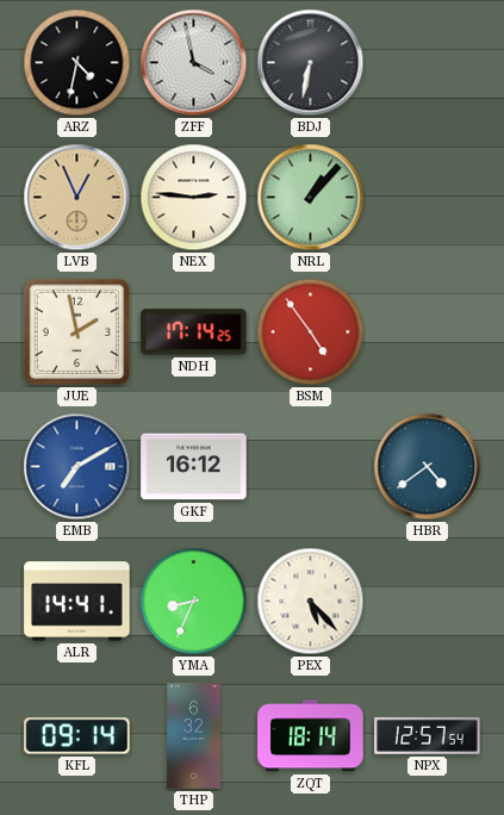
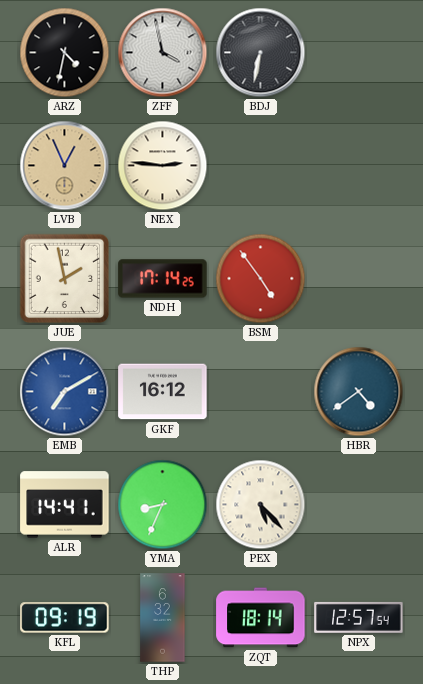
NRL: 1:07 -> none (311, 198)
KFL: 09:14 -> 09:19 (65, 618)
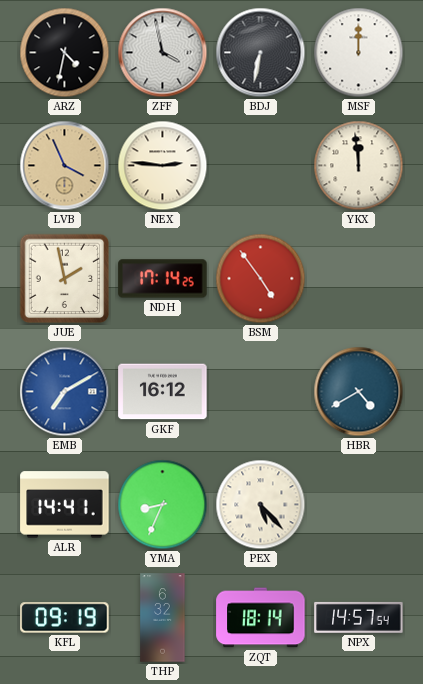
MSF: none -> 12:00 (359, 53)
LVB: 12:56 -> 3:56 (65, 166)
YKX: none -> 11:59 (359, 166)
HBR: 4:39 -> 4:40 (359, 392)
NPX: 12:57 -> 14:57 (359, 617)
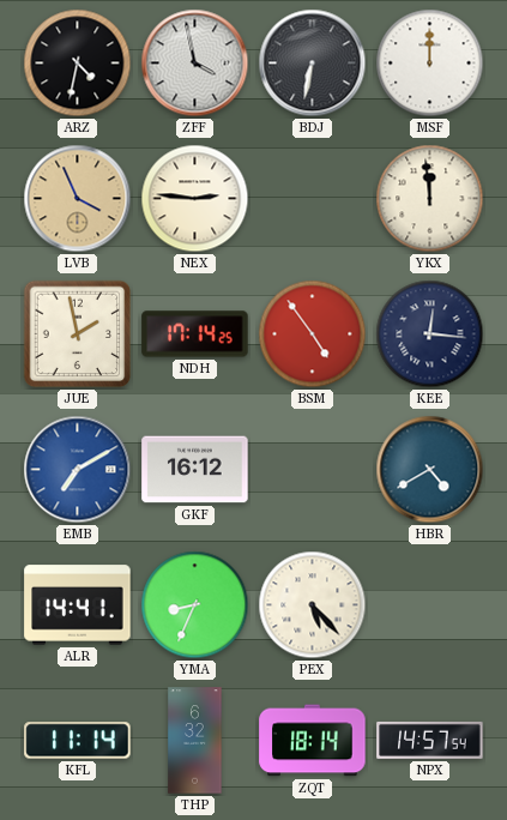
KEE: none -> 12:16 (430, 334)
KFL: 09:19 -> 11:14 (78, 741)
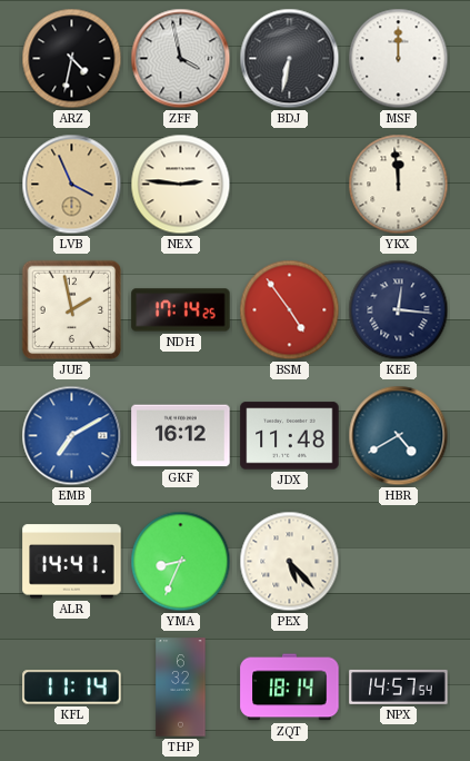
JDX: none -> 11:48 (290, 436)
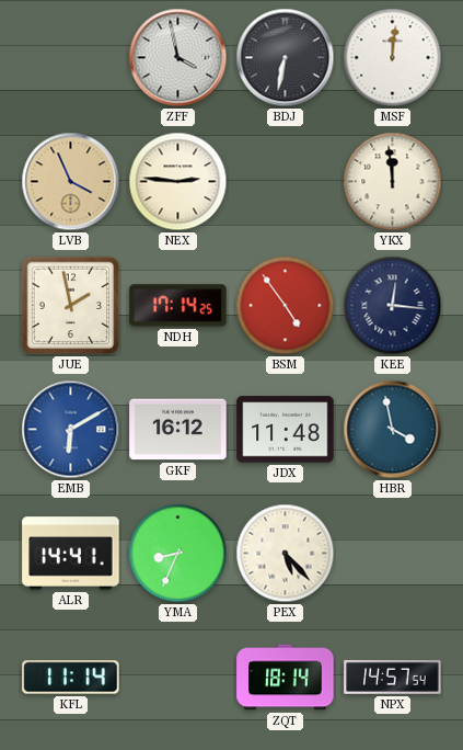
ARZ: 4:32 -> none (72, 59)
MSF: 12:00 -> 12:01 (393, 58)
EMB: 7:10 -> 6:10 (71, 430)
HBR: 4:40 -> 3:58 (393, 430)
THP: 6:32 -> none (181, 688)
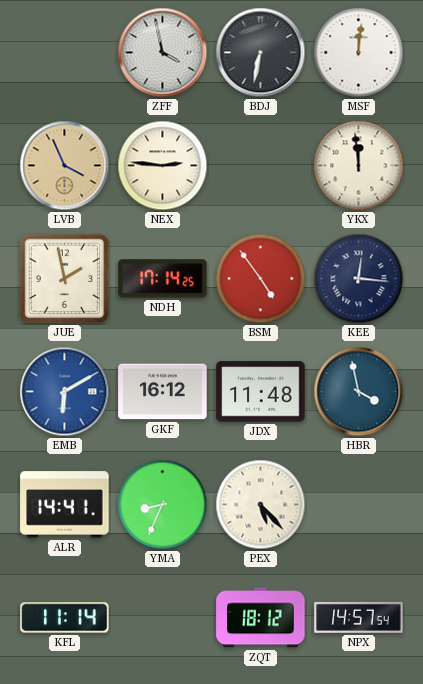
ZQT: 18:14 -> 18:12 (261, 618)
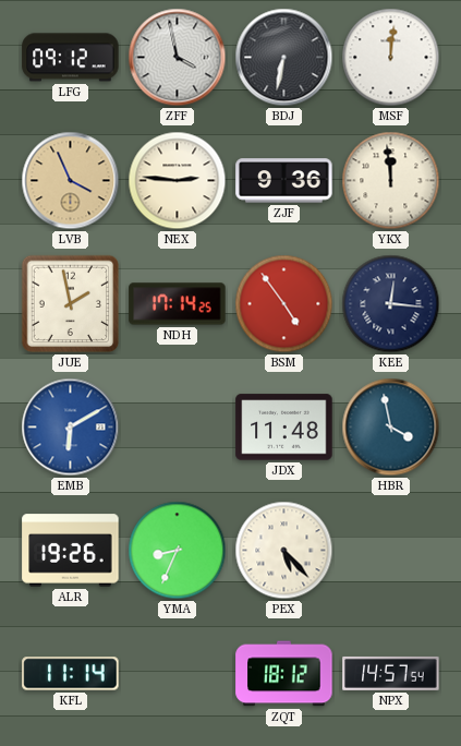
LFG: none -> 09:12 (71, 58)
ZJF: none -> 9:36 (284, 181)
GKF: 16:12 -> none (163, 392)
ALR: 14:41 -> 19:26 (71, 551)
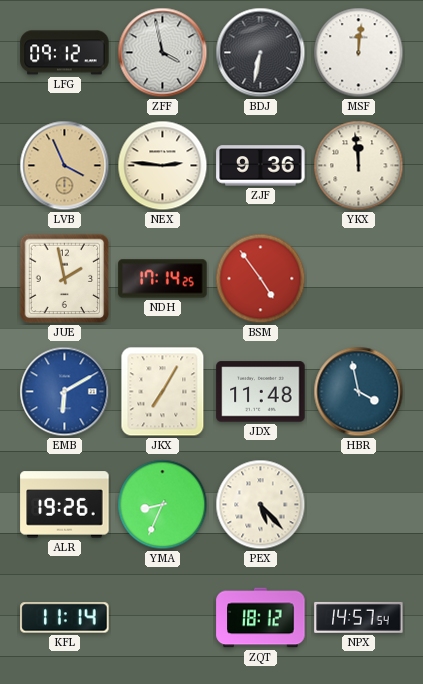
KEE: 12:16 -> none (391, 304)
JKX: none -> 7:05 (163, 392)
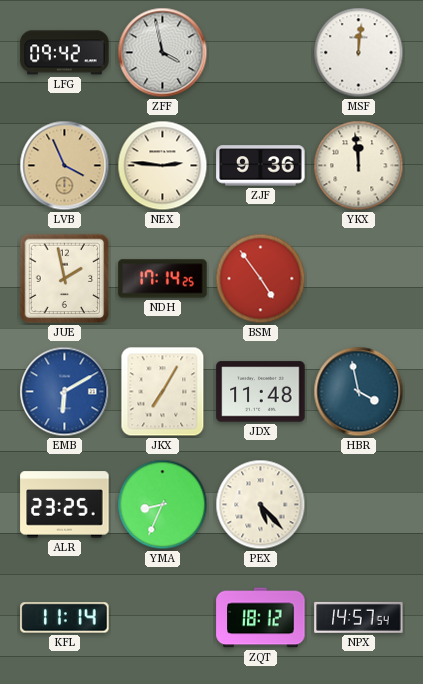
LFG: 09:12 -> 09:42 (65, 53)
BDJ: 6:32 -> none (261, 53)
ALR: 19:26 -> 23:25 (65, 505)
